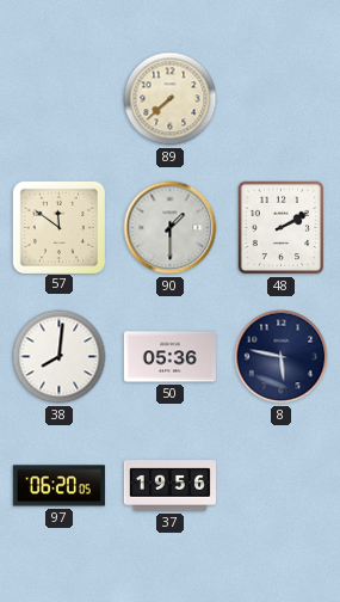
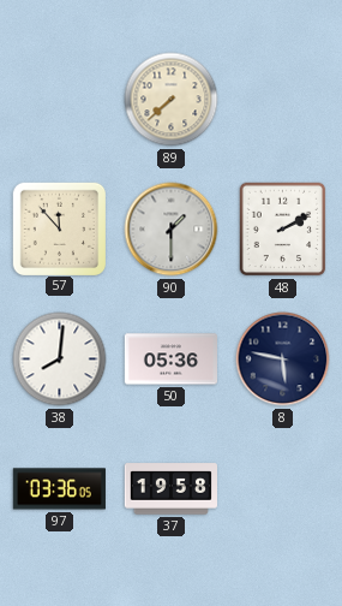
57: 11:51 -> 11:53 (59, 228)
97: 06:20 -> 03:36 (59, 489)
37: 19:56 -> 19:58 (170, 489)
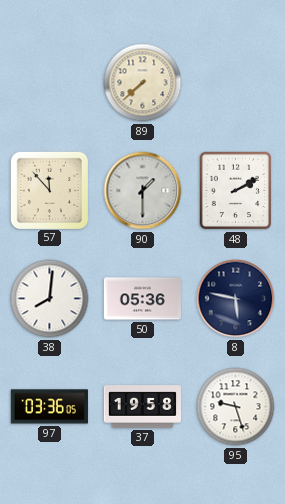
95: none -> 9:27 (236, 407)
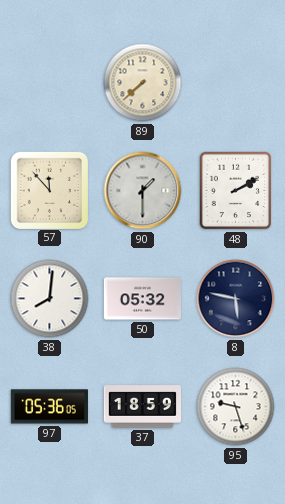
50: 05:36 -> 05:32 (142, 299)
97: 03:36 -> 05:36 (49, 407)
37: 19:58 -> 18:59 (142, 407)
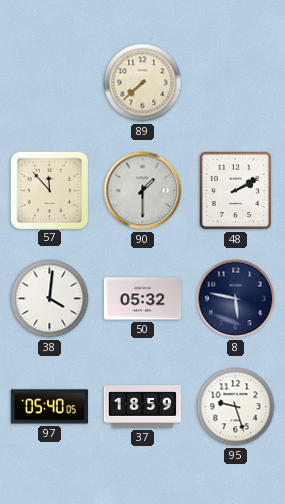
38: 8:01 -> 4:01 (50, 299)
97: 05:36 -> 05:40 (49, 407)
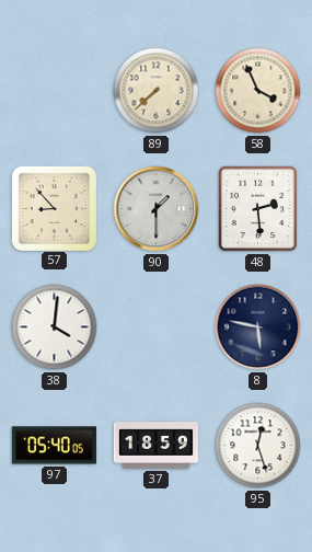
58: none -> 3:56 (258, 91)
57: 11:53 -> 8:53 (54, 208)
48: 2:10 -> 2:29 (258, 209)
50: 05:32 -> none (142, 299)
95: 9:27 -> 12:27 (258, 446)
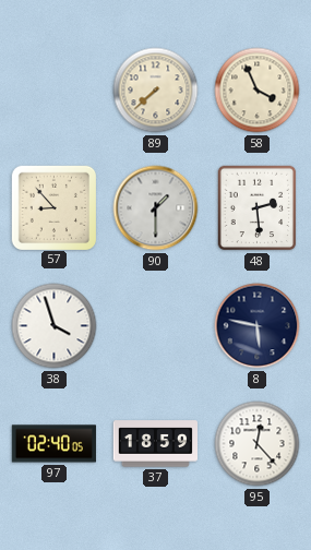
38: 4:01 -> 3:57 (55, 326)
97: 05:40 -> 02:40 (53, 444)
95: 12:27 -> 12:23 (258, 444)
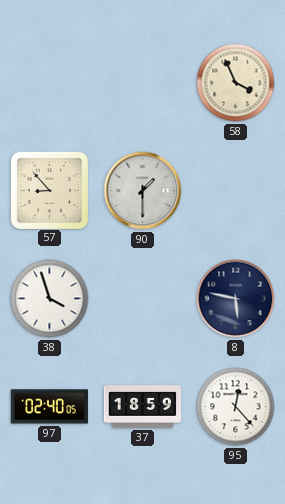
89: 7:38 -> none (156, 91)
48: 2:29 -> none (258, 208)
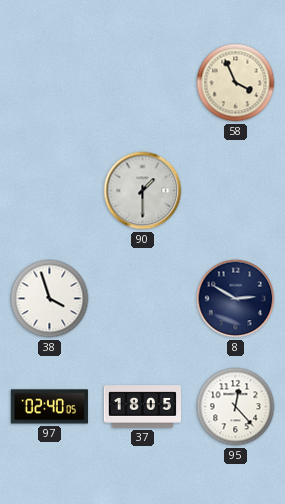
57: 8:53 -> none (49, 190)
8: 5:47 -> 2:50 (236, 299)
37: 18:59 -> 18:05 (142, 407)
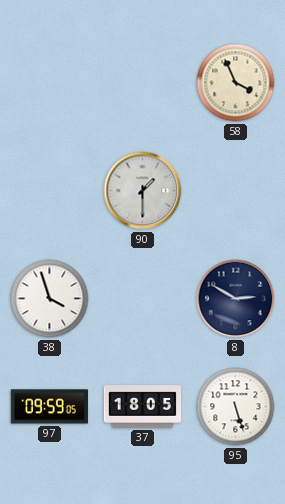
97: 02:40 -> 09:59 (49, 407)
95: 12:23 -> 5:27 (236, 407)
